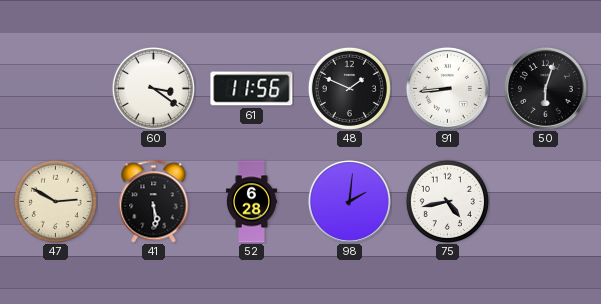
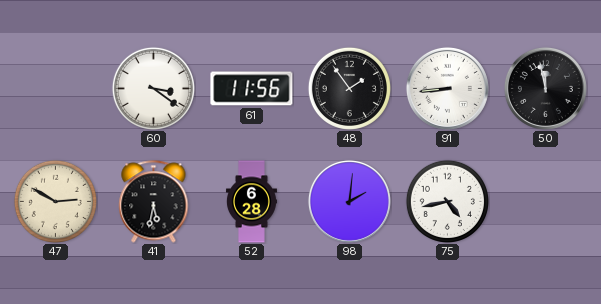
48: 1:49 -> 1:54 (349, 88)
50: 6:03 -> 11:58 (545, 88)
41: 5:29 -> 5:32 (154, 202)
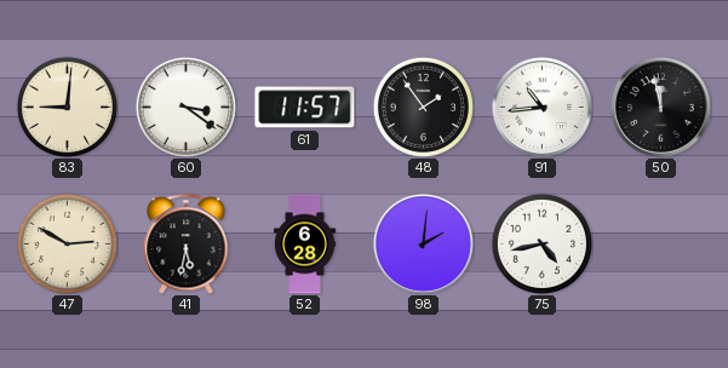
83: none -> 9:01 (67, 107)
61: 11:56 -> 11:57 (305, 108)
91: 8:44 -> 10:44 (541, 107)
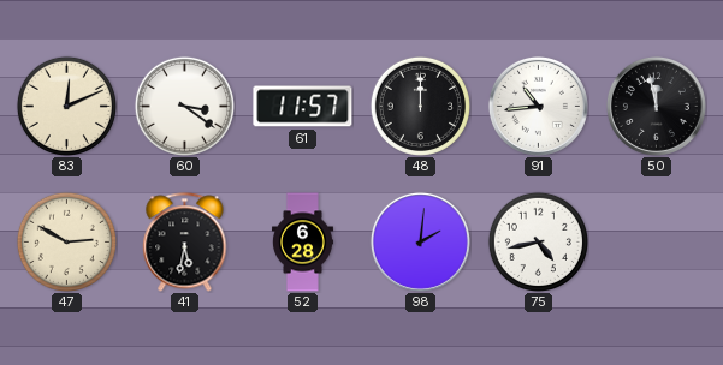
83: 9:01 -> 12:11 (66, 106)
48: 1:54 -> 12:00 (420, 106)
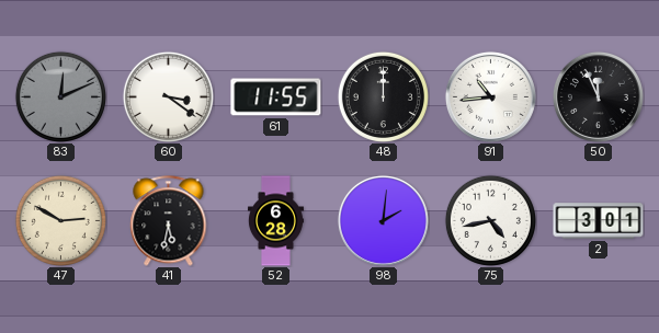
83 dial: cream -> grey (60, 96)
61: 11:57 -> 11:55 (276, 97)
50: 11:58 -> 11:56 (598, 96)
2: none -> 3:01 (599, 221)
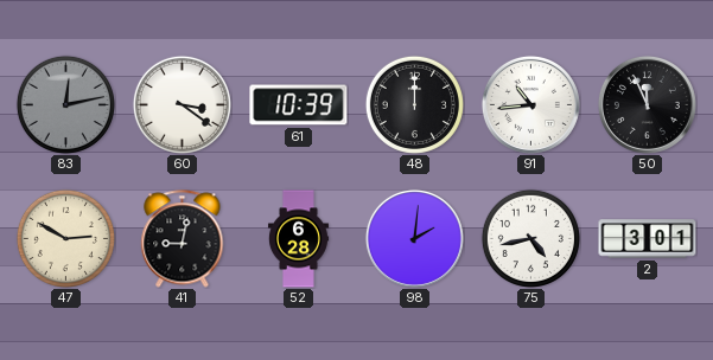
83: 12:11 -> 12:13 (65, 104)
61: 11:55 -> 10:39 (299, 105)
41: 5:32 -> 9:02 (183, 239)
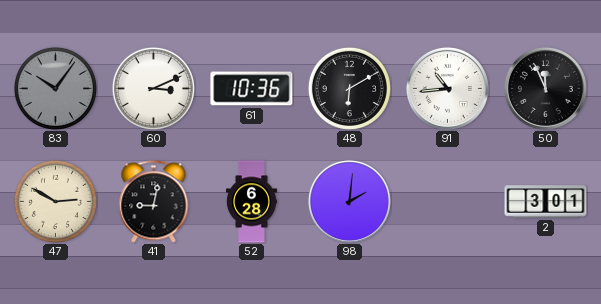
83: 12:13 -> 10:06 (55, 88)
60: 3:21 -> 3:11 (153, 88)
61: 10:39 -> 10:36 (252, 89)
48: 12:00 -> 6:10 (349, 88)
75: 4:43 -> none (530, 238)
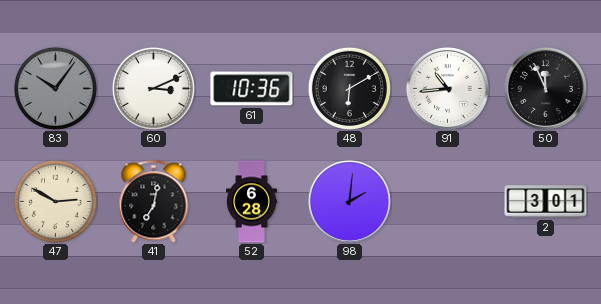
41: 9:02 -> 7:02 (154, 202)
